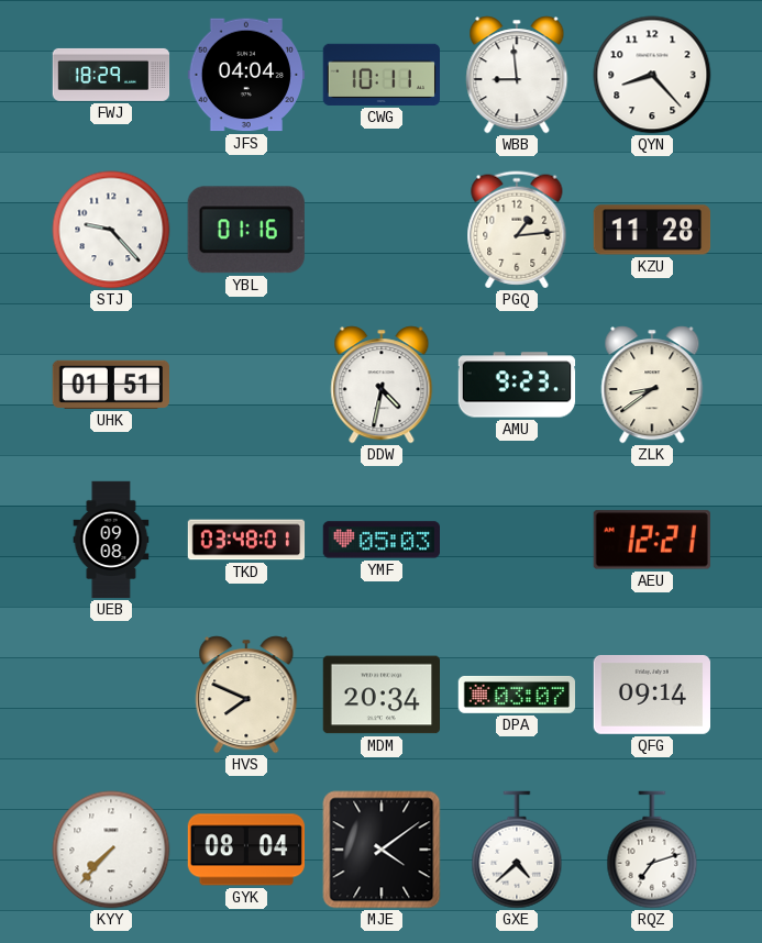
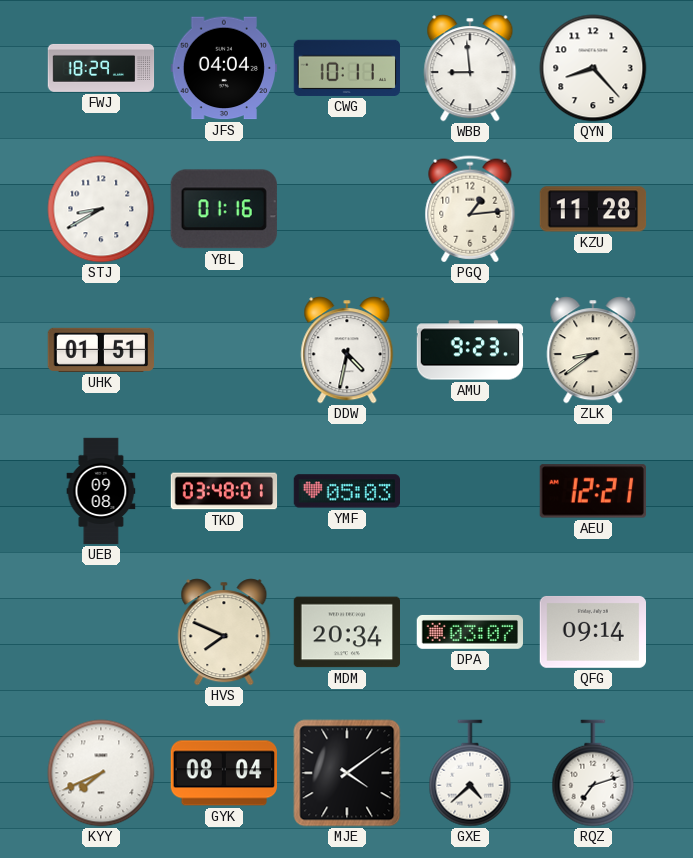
STJ: 9:23 -> 8:40 (101, 209)
KYY: 7:37 -> 7:41 (101, 773)
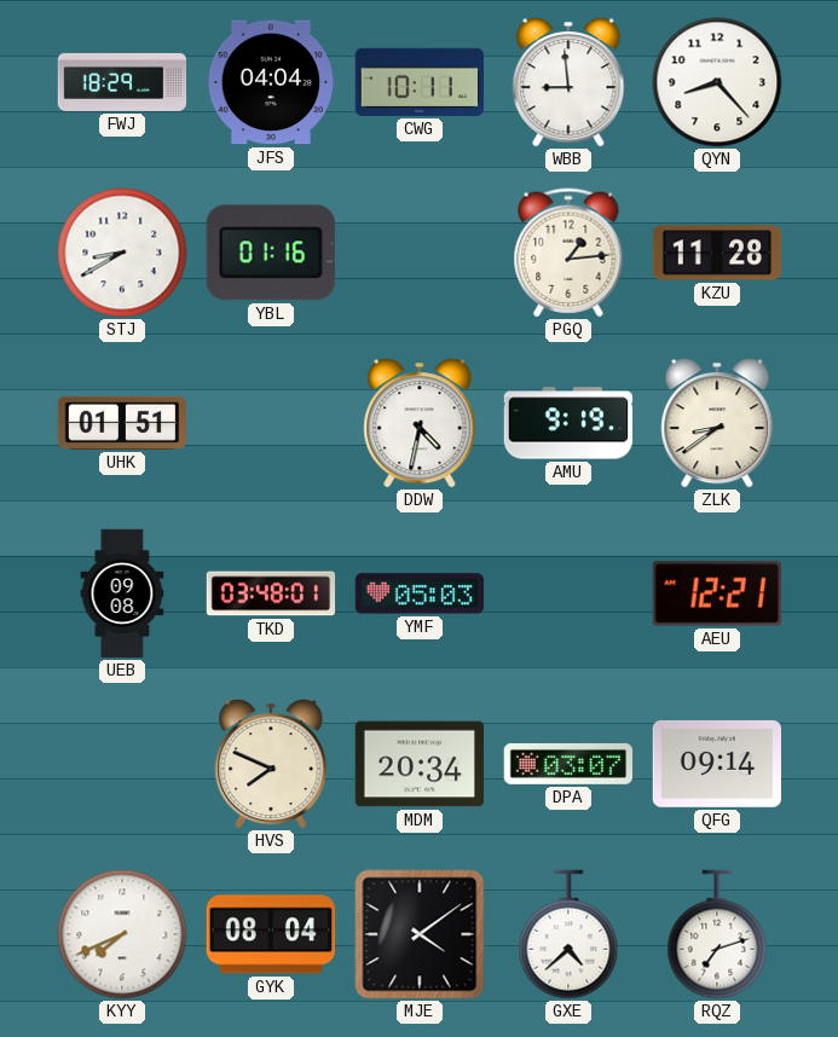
AMU: 9:23 -> 9:19 (568, 423)
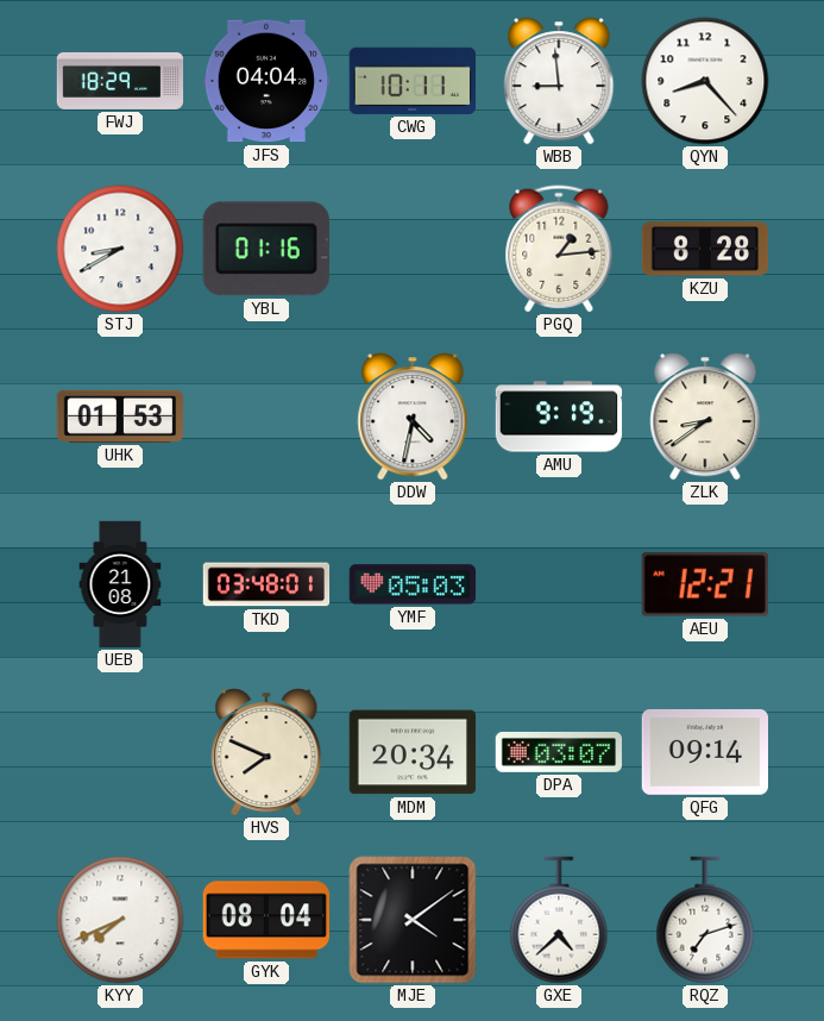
KZU: 11:28 -> 8:28 (705, 249)
UHK: 01:51 -> 01:53 (119, 416)
UEB: 09:08 -> 21:08 (120, 584)
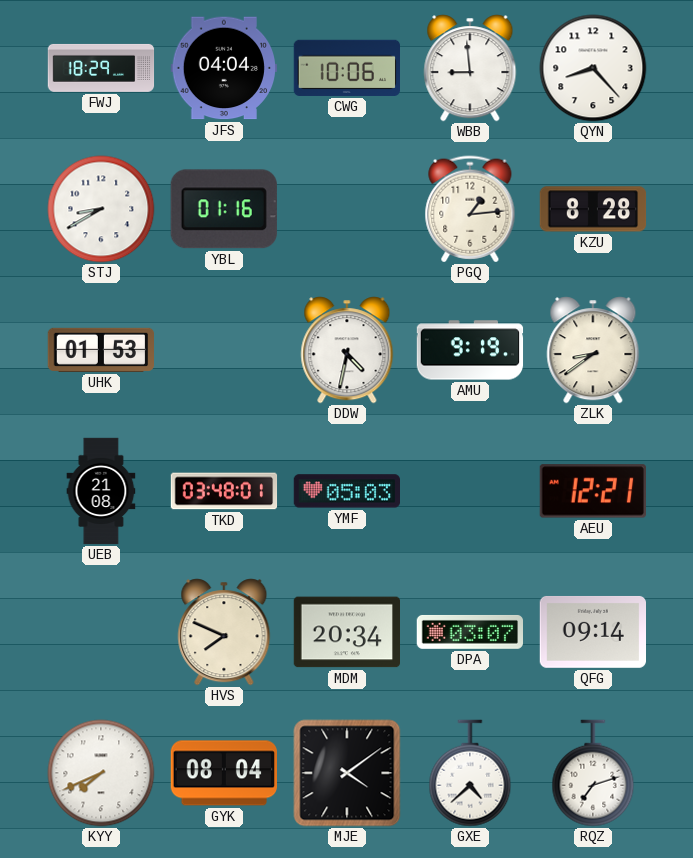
CWG: 10:11 -> 10:06 (346, 68)
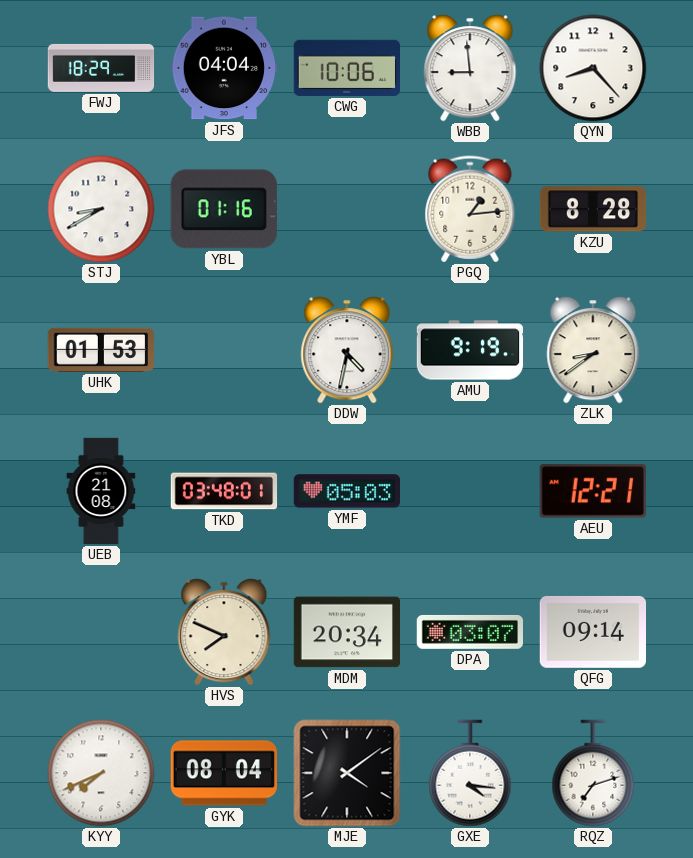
GXE: 4:38 -> 4:16 (470, 773)
